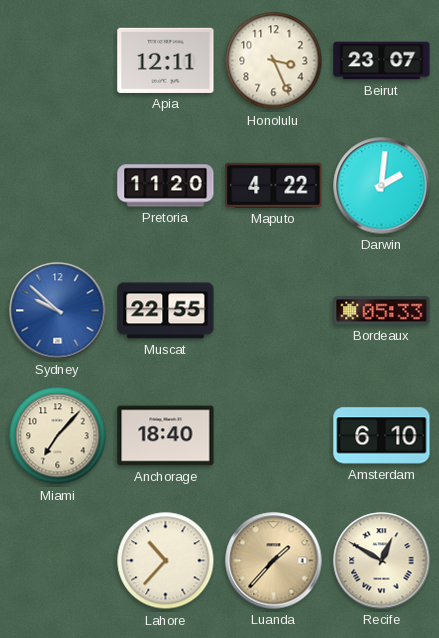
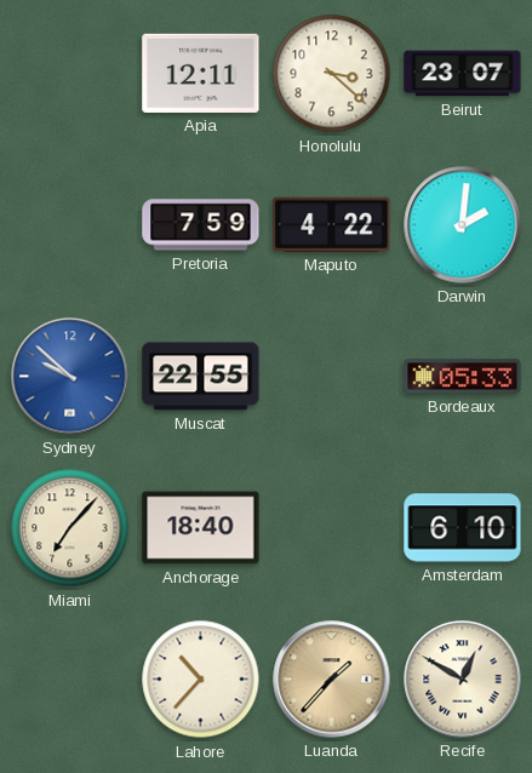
Honolulu: 3:26 -> 3:22 (332, 74)
Pretoria: 11:20 -> 7:59 (201, 225)
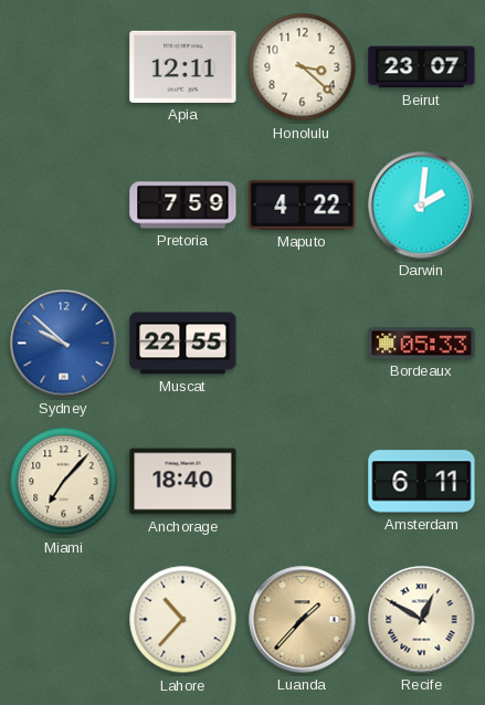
Amsterdam: 6:10 -> 6:11 (422, 482)
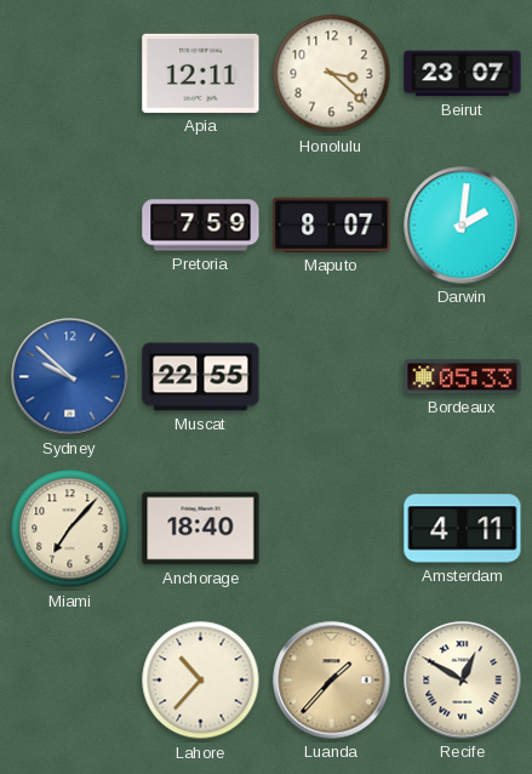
Maputo: 4:22 -> 8:07 (332, 224)
Amsterdam: 6:11 -> 4:11 (463, 529)
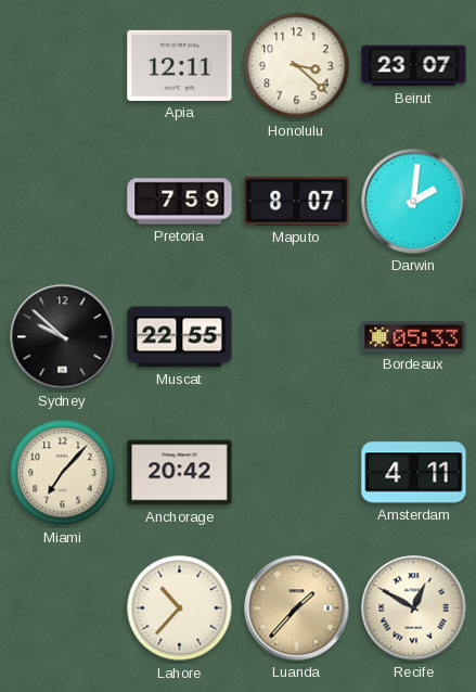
Sydney dial: blue -> black (63, 337)
Anchorage: 18:40 -> 20:42 (180, 473)
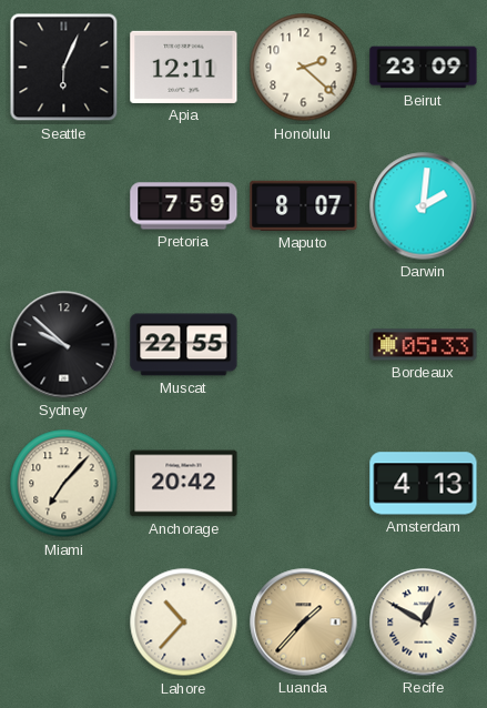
Seattle: none -> 6:04 (64, 68)
Honolulu: 3:22 -> 2:22 (304, 68)
Beirut: 23:07 -> 23:09 (424, 68)
Amsterdam: 4:11 -> 4:13 (424, 484)
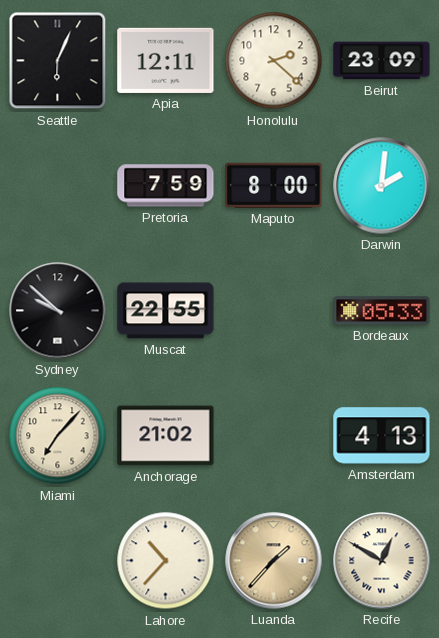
Maputo: 8:07 -> 8:00 (274, 185)
Anchorage: 20:42 -> 21:02 (166, 436)
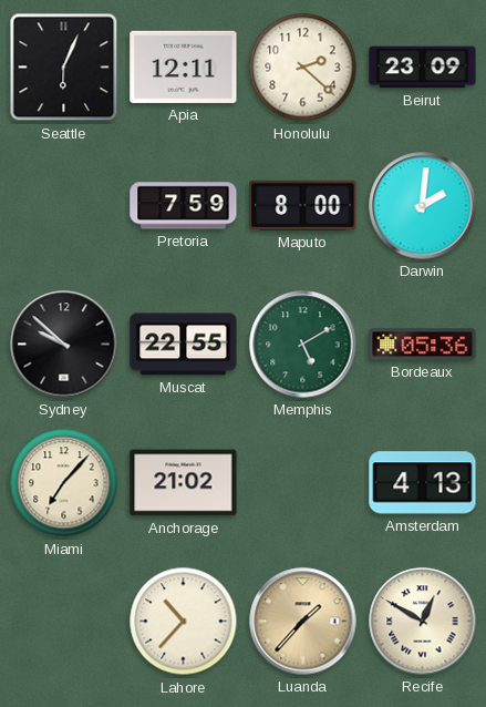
Memphis: none -> 5:10 (303, 345)
Bordeaux: 05:33 -> 05:36 (423, 345)
